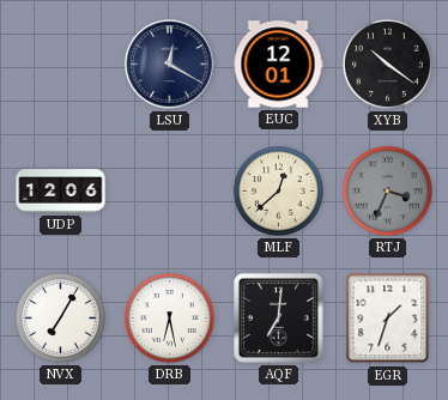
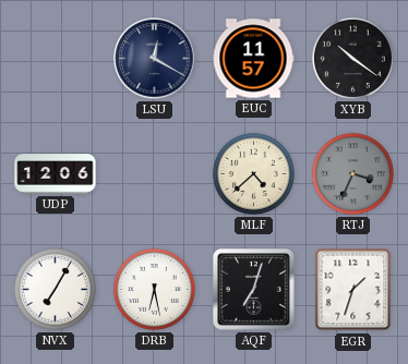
EUC: 12:01 -> 11:57 (253, 59)
MLF: 12:38 -> 4:38 (253, 173)
AQF: 7:01 -> 7:03 (254, 290)
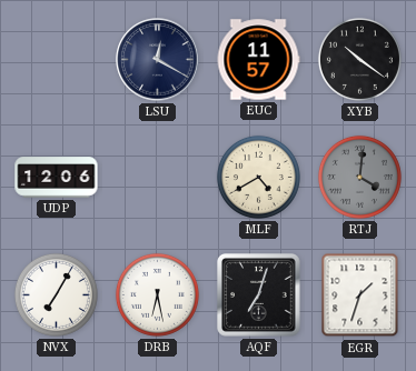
MLF: 4:38 -> 4:40 (258, 177)
RTJ: 3:34 -> 4:01 (359, 177)
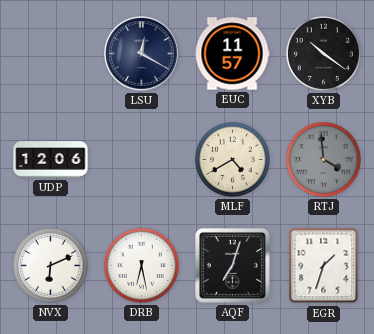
RTJ: 4:01 -> 3:59 (323, 159)
NVX: 7:05 -> 6:11 (50, 265)
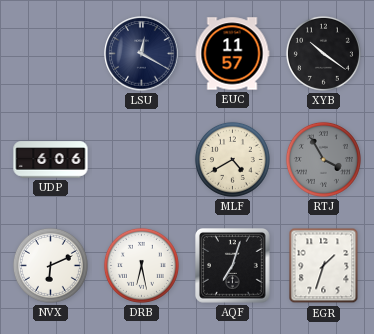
UDP: 12:06 -> 6:06 (51, 160)
RTJ: 3:59 -> 3:55 (323, 159)
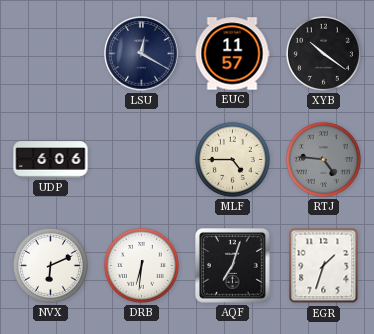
MLF: 4:40 -> 4:45 (232, 159)
RTJ: 3:55 -> 4:46 (323, 159)
DRB: 6:28 -> 6:31 (141, 265)
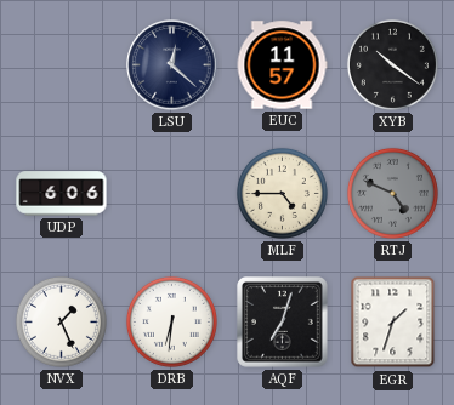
LSU: 12:20 -> 12:22 (172, 65)
RTJ: 4:46 -> 4:49 (392, 193)
NVX: 6:11 -> 1:26 (61, 321)
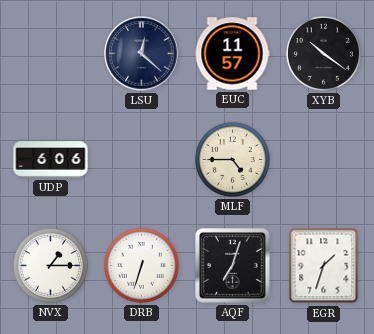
RTJ: 4:49 -> none (392, 193)
NVX: 1:26 -> 1:15 (50, 265)
DRB: 6:31 -> 6:33 (141, 265)
